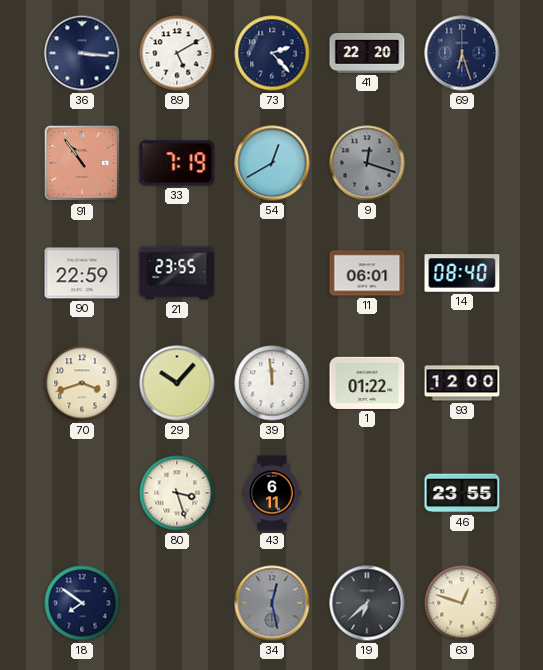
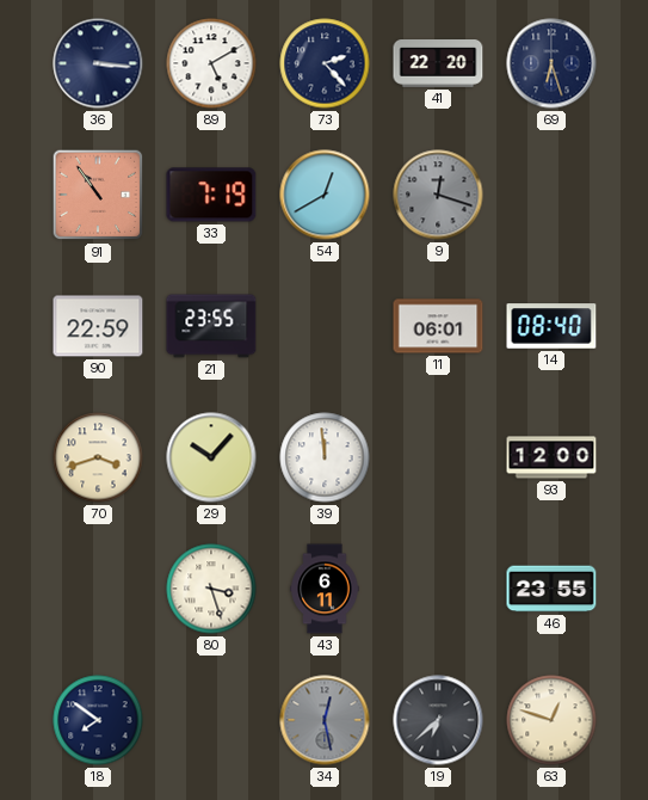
1: 01:22 -> none (367, 383)
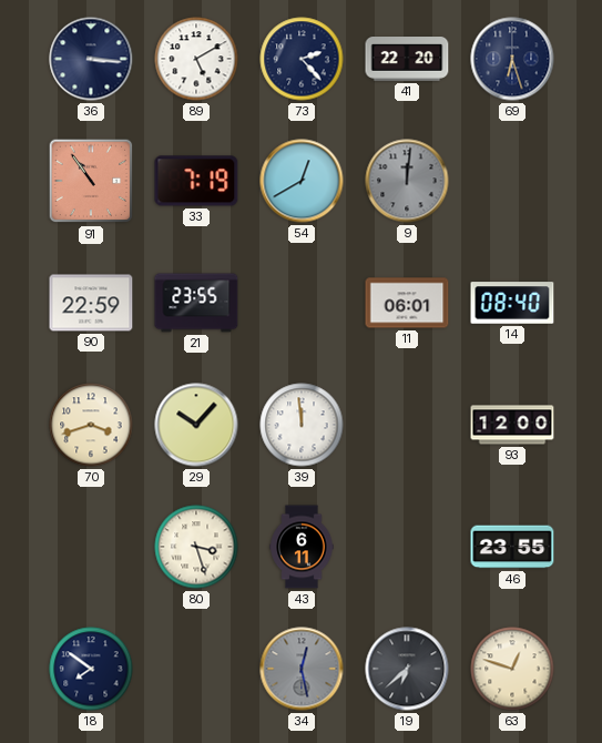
9: 12:18 -> 12:01 (407, 181)
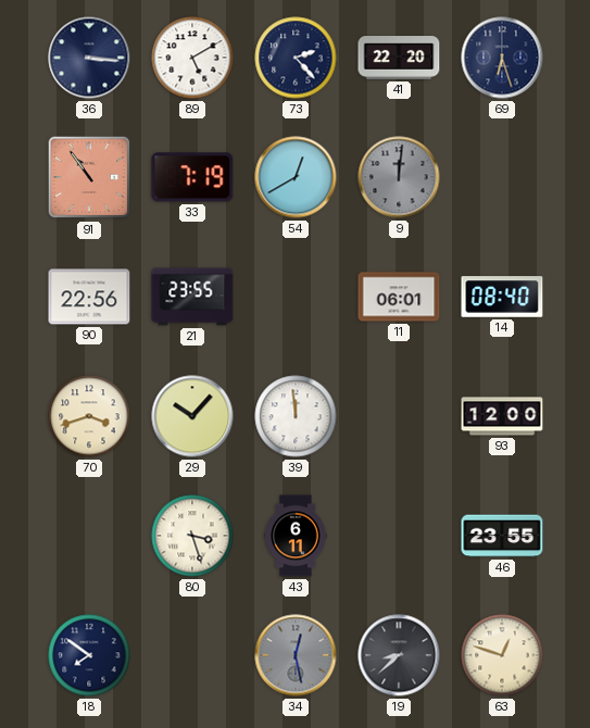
90: 22:59 -> 22:56 (89, 297)
19: 6:38 -> 8:38 (399, 655)
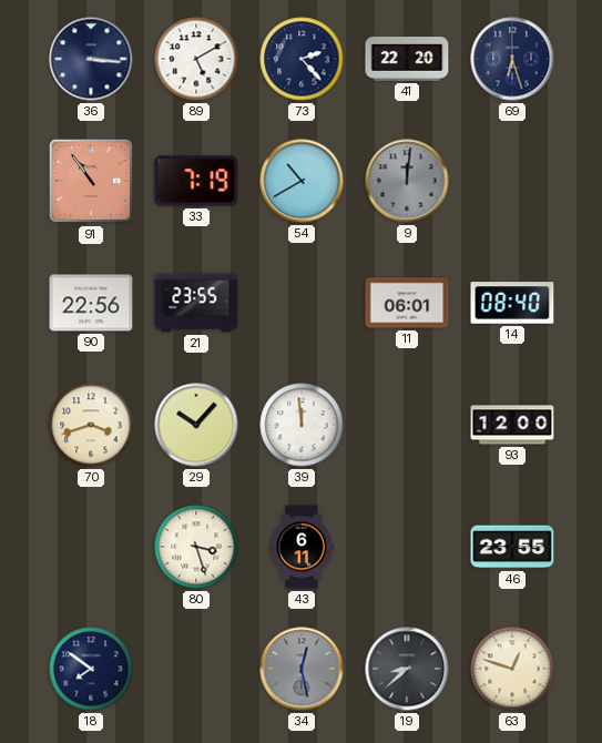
54: 12:40 -> 10:40 (302, 181)
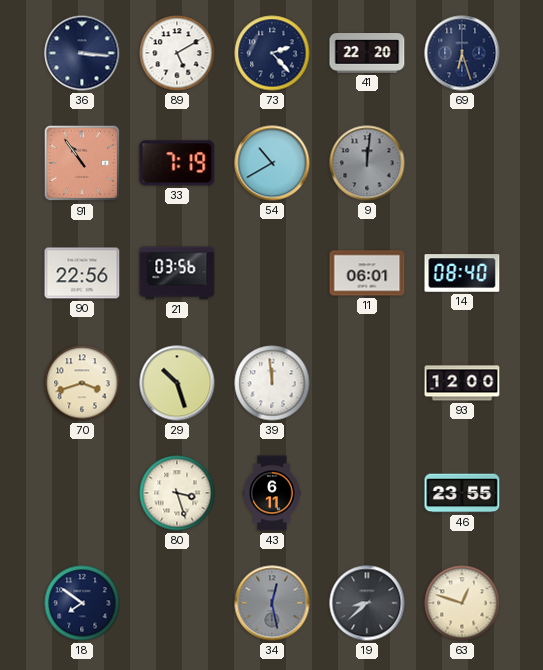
21: 23:55 -> 03:56 (177, 273)
29: 10:07 -> 10:27 (177, 383)
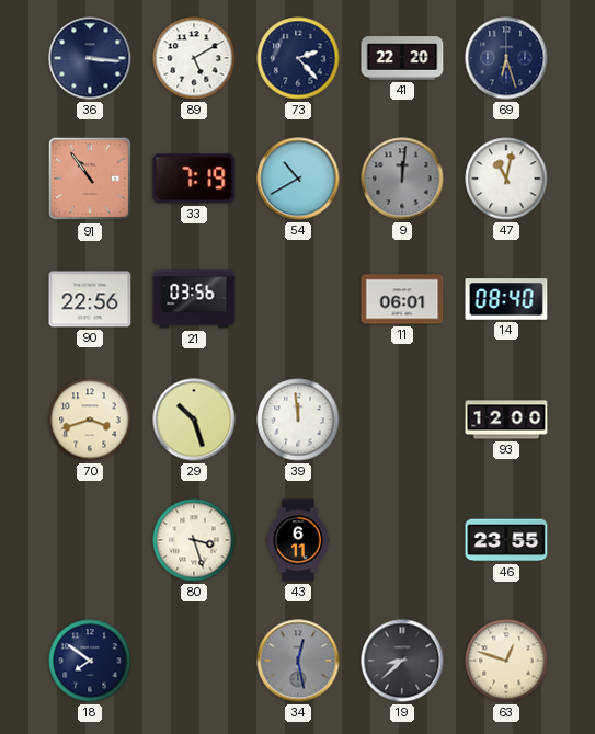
47: none -> 11:02 (506, 179)
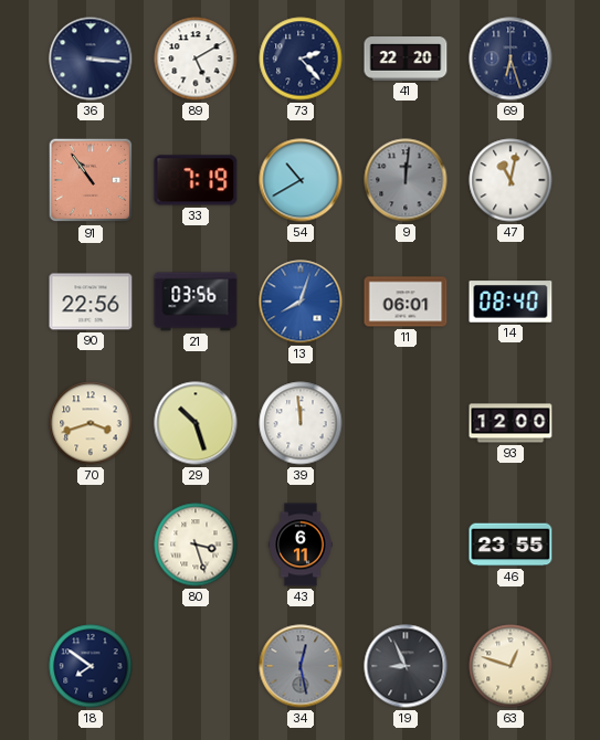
13: none -> 8:03 (301, 302)
19: 8:38 -> 8:56 (406, 666)
